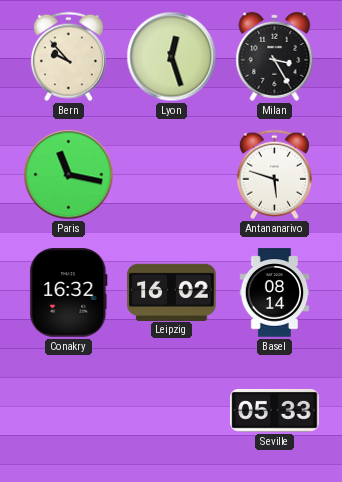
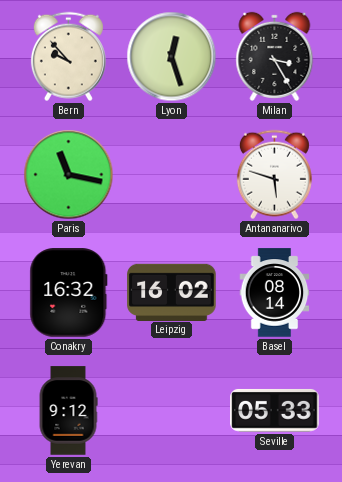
Yerevan: none -> 9:12 (68, 411)
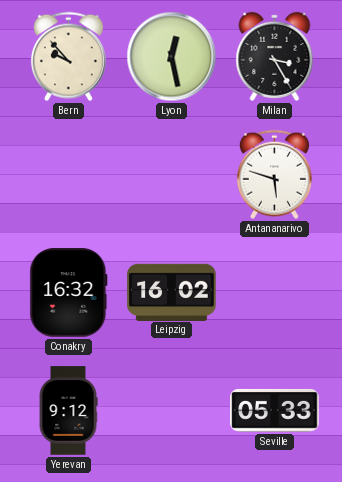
Lyon: 12:27 -> 12:28 (172, 57)
Paris: 11:17 -> none (69, 175)
Basel: 08:14 -> none (275, 293)
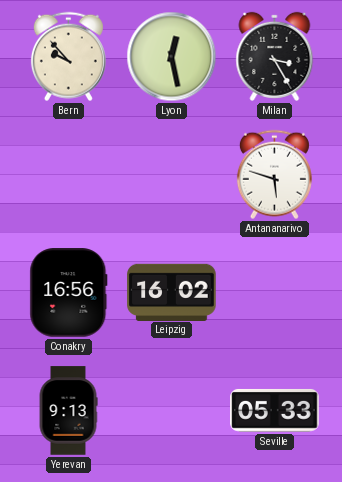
Conakry: 16:32 -> 16:56 (69, 293)
Yerevan: 9:12 -> 9:13 (68, 411)
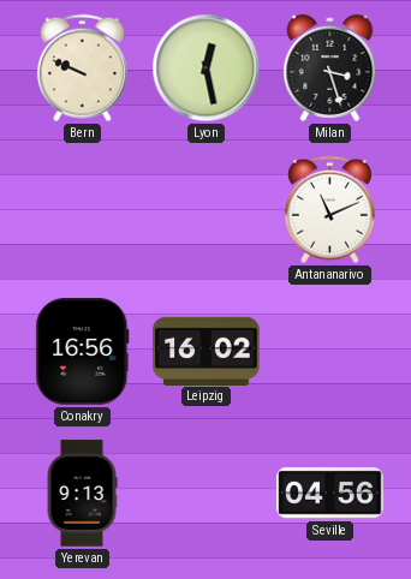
Bern: 9:53 -> 9:49 (82, 68)
Milan: 3:25 -> 3:27 (330, 67)
Antananarivo: 5:48 -> 11:11 (329, 210)
Seville: 05:33 -> 04:56 (330, 493)
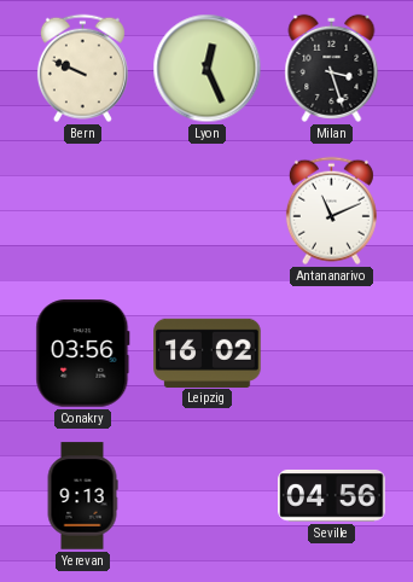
Lyon: 12:28 -> 12:26 (208, 69)
Conakry: 16:56 -> 03:56 (83, 354)
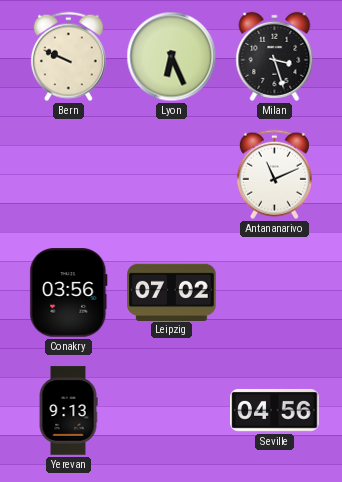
Lyon: 12:26 -> 6:26 (172, 57)
Leipzig: 16:02 -> 07:02 (172, 292)
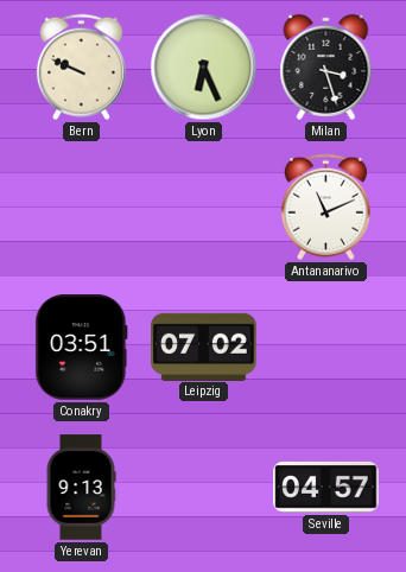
Conakry: 03:56 -> 03:51 (82, 348)
Seville: 04:56 -> 04:57 (326, 487)
